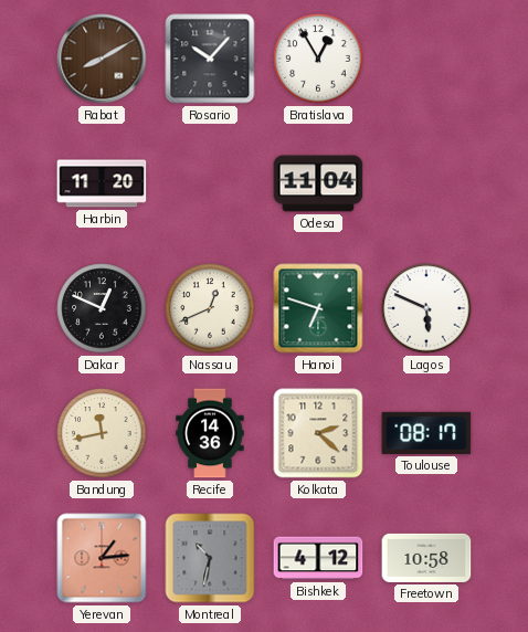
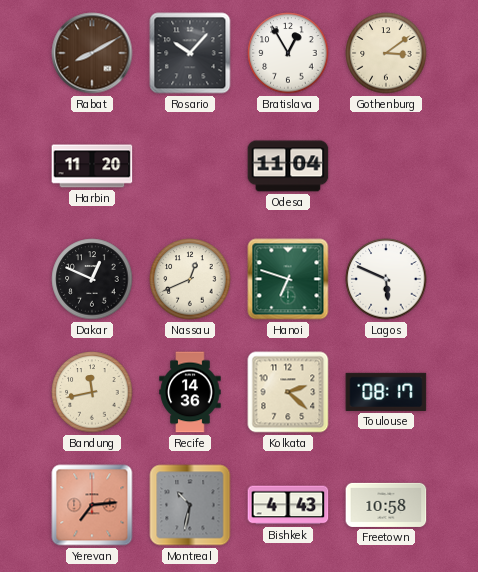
Gothenburg: none -> 3:09 (386, 53)
Yerevan: 1:14 -> 7:14 (92, 505)
Bishkek: 4:12 -> 4:43 (288, 505)
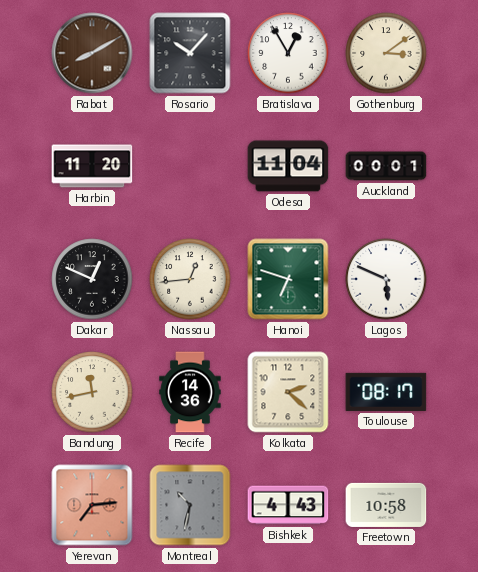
Auckland: none -> 00:01 (386, 166)
Nassau: 12:41 -> 12:44 (190, 279)
